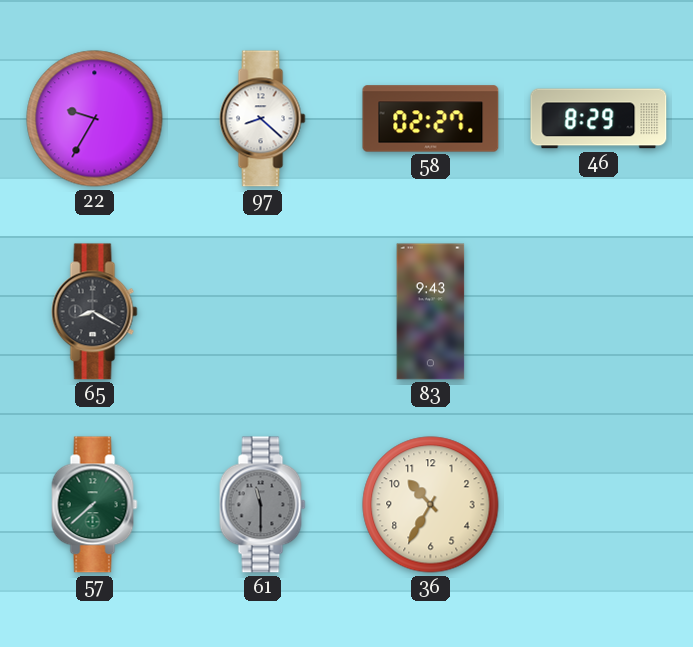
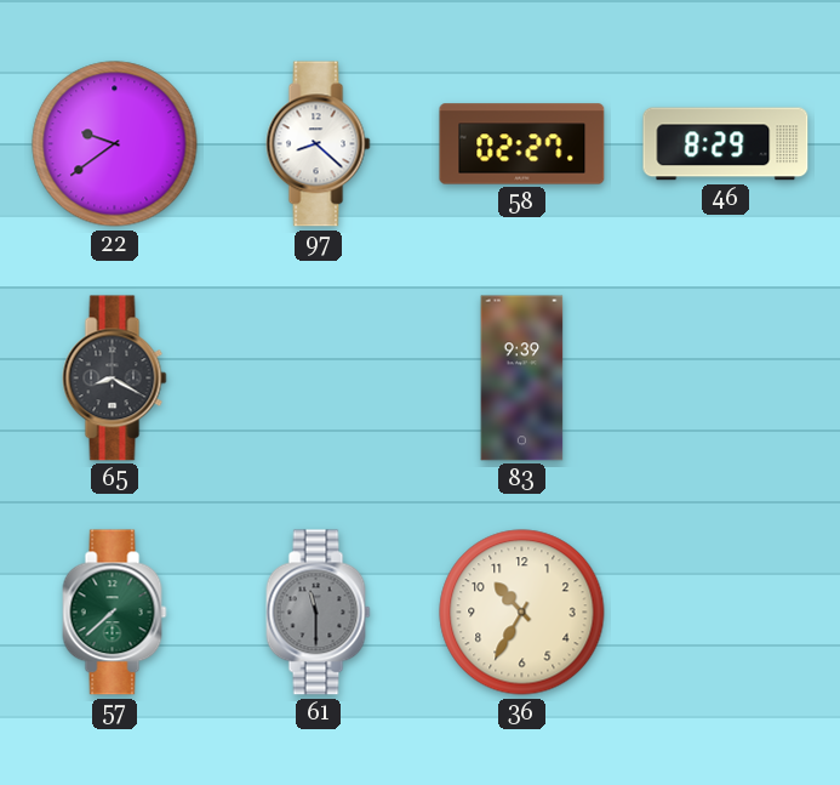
22: 9:35 -> 9:39 (115, 144)
83: 9:43 -> 9:39 (522, 379)
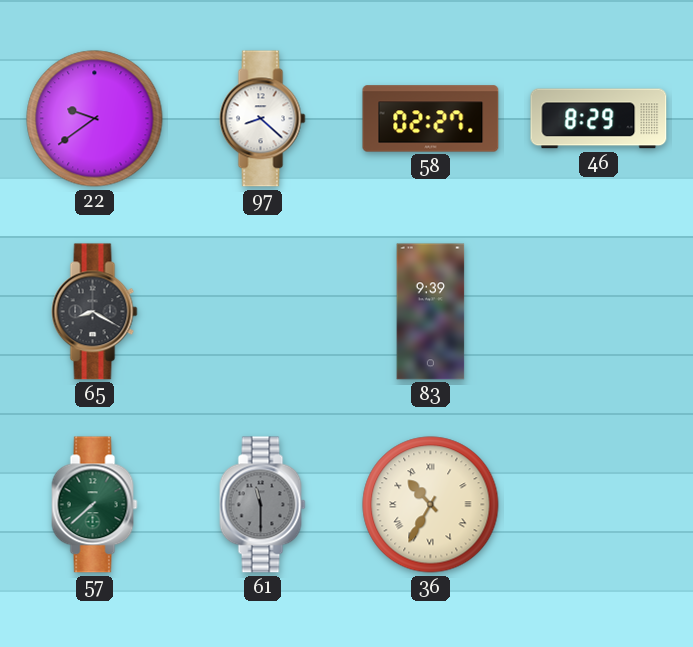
36 numerals: Arabic -> Roman (431, 505)
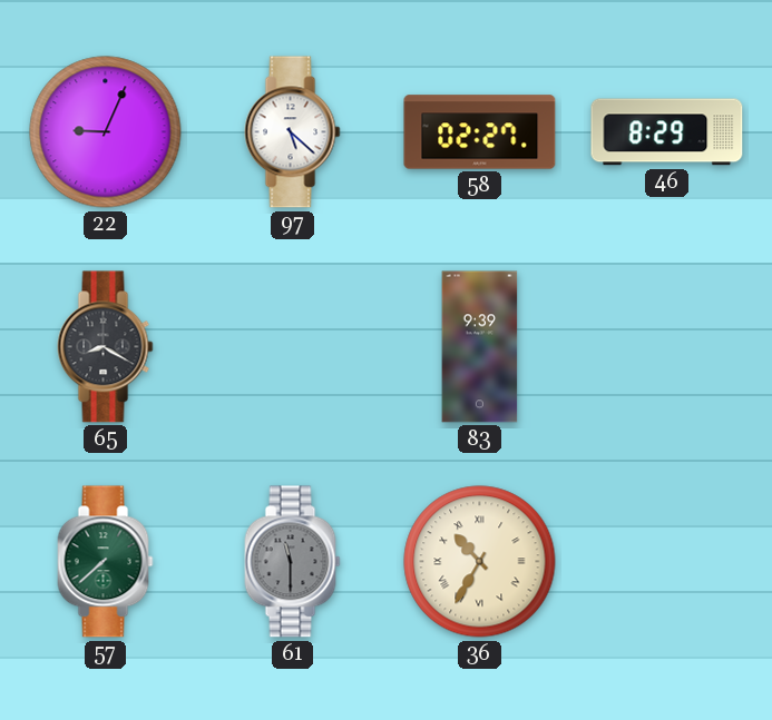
22: 9:39 -> 9:04 (106, 132)
97: 8:22 -> 5:22 (293, 132)
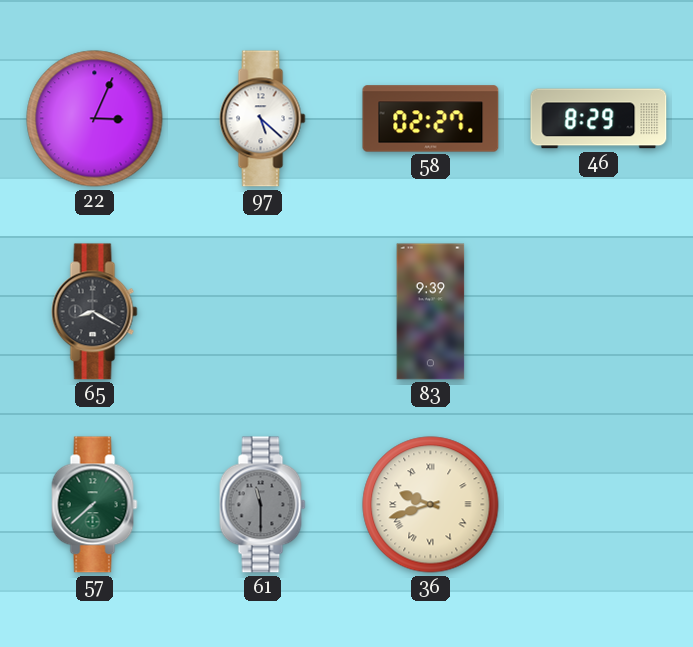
22: 9:04 -> 3:04 (95, 119)
36: 10:35 -> 9:42 (431, 505)
